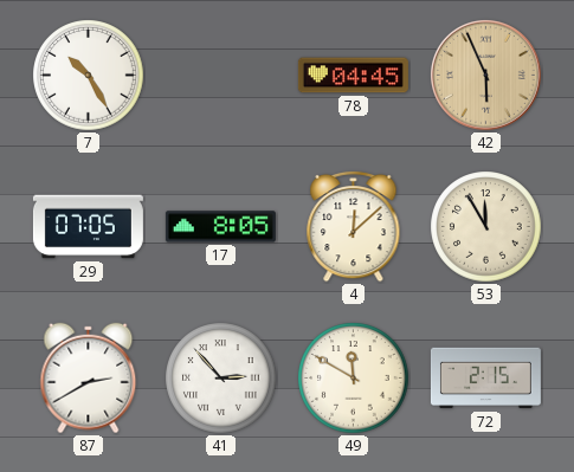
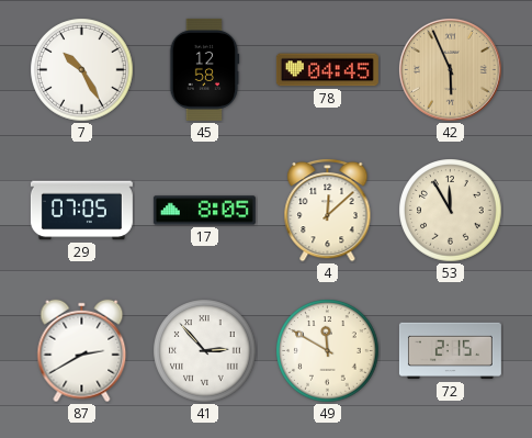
45: none -> 12:58 (204, 69)
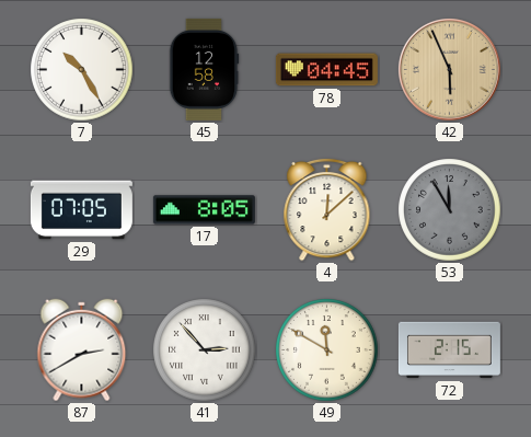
53 dial: cream -> grey (450, 210)
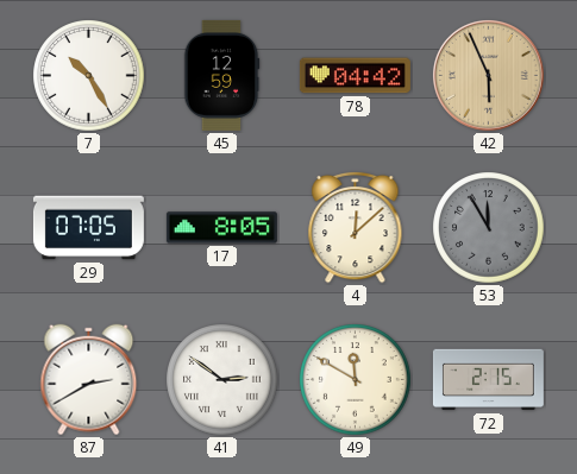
45: 12:58 -> 12:59 (221, 75)
78: 04:45 -> 04:42 (355, 76)
41: 2:53 -> 2:51 (222, 380)
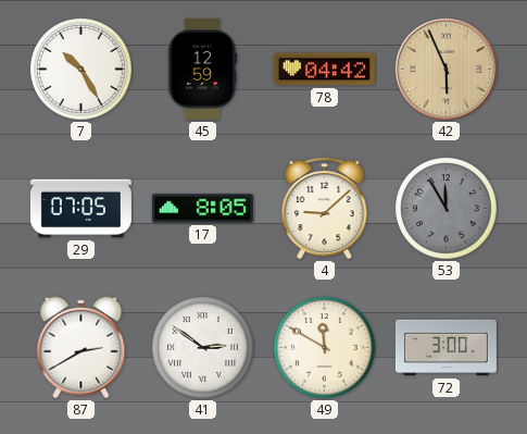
4: 12:08 -> 9:08 (325, 208)
72: 2:15 -> 3:00 (446, 348)
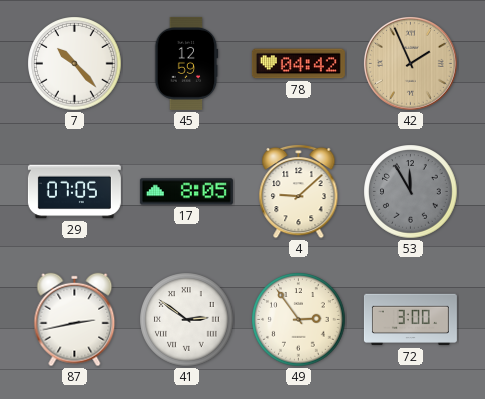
7: 10:25 -> 10:23 (75, 64)
42: 5:56 -> 1:56 (410, 63)
87: 2:40 -> 2:43 (75, 320)
49: 11:50 -> 2:54 (299, 320)
